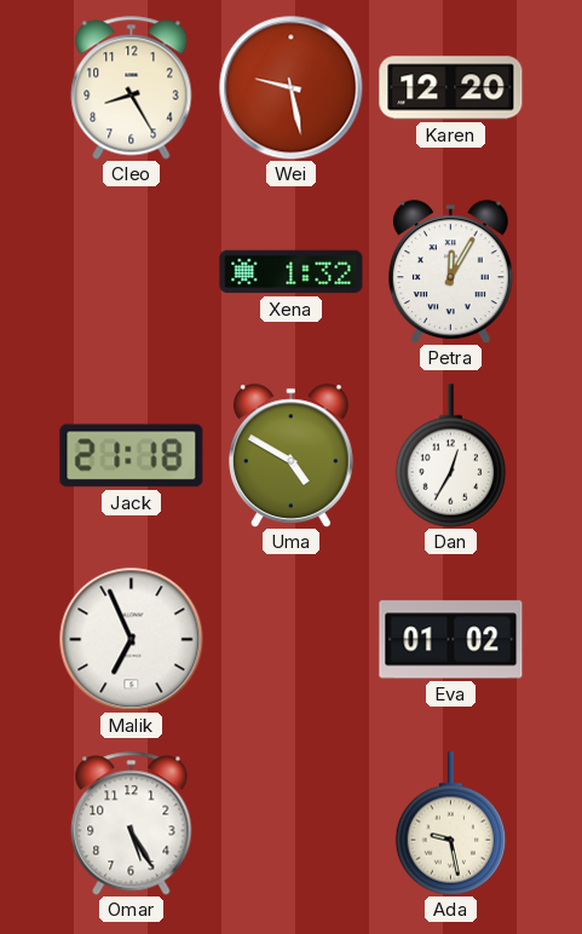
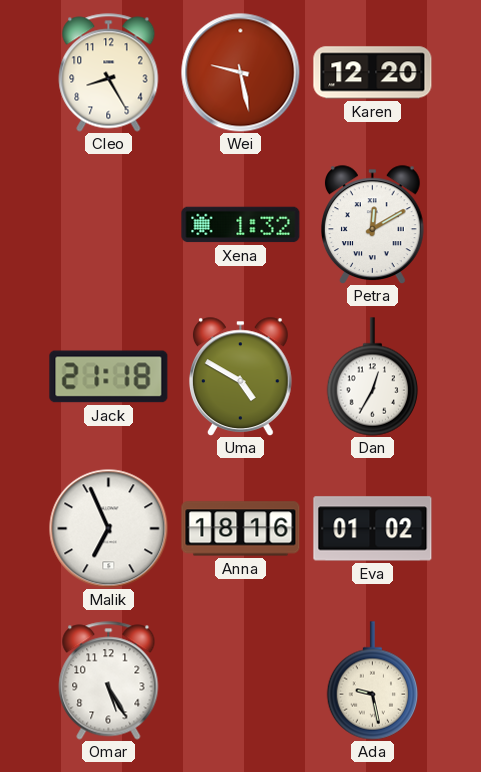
Petra: 12:05 -> 12:10 (373, 224)
Anna: none -> 18:16 (241, 529)
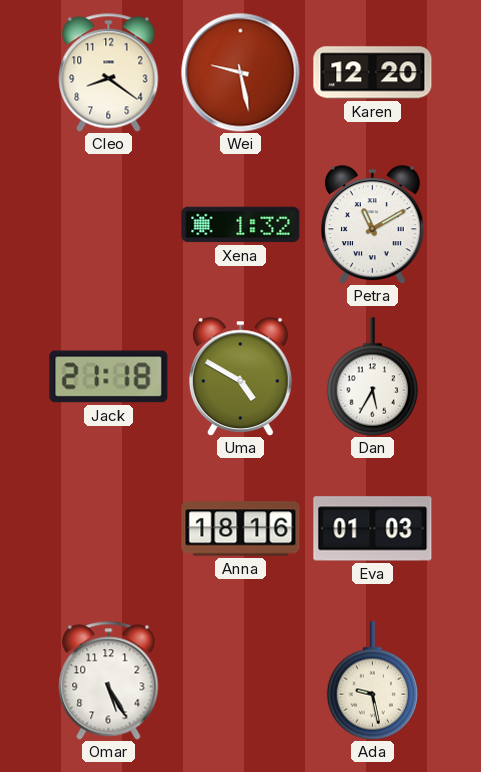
Cleo: 8:25 -> 8:21 (109, 73)
Petra: 12:10 -> 11:10 (373, 224)
Dan: 12:35 -> 5:35 (373, 377)
Malik: 6:56 -> none (109, 529)
Eva: 01:02 -> 01:03 (373, 529)
